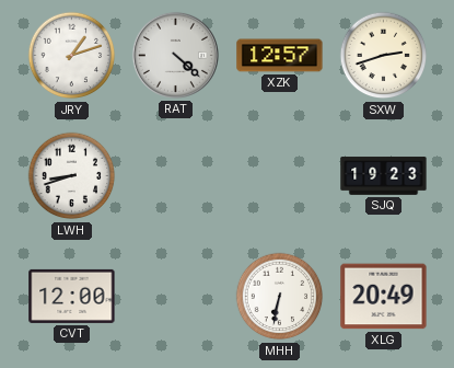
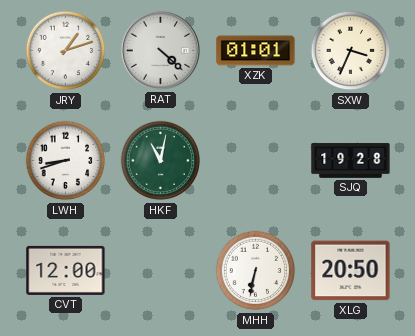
XZK: 12:57 -> 01:01 (256, 51)
SXW: 2:42 -> 3:34 (351, 51)
HKF: none -> 11:02 (161, 161)
SJQ: 19:23 -> 19:28 (351, 161)
XLG: 20:49 -> 20:50 (351, 271)
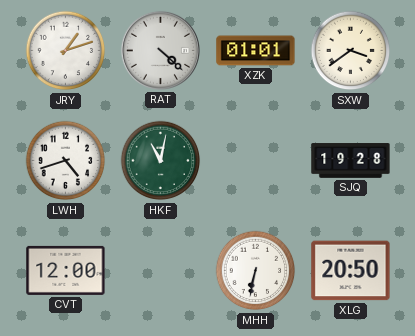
SXW: 3:34 -> 3:39 (351, 51)
LWH: 8:42 -> 4:42 (66, 161)
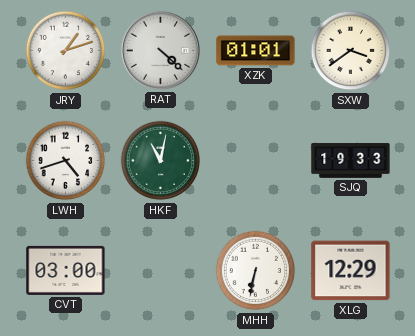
SJQ: 19:28 -> 19:33 (351, 161)
CVT: 12:00 -> 03:00 (66, 270)
XLG: 20:50 -> 12:29 (351, 271)
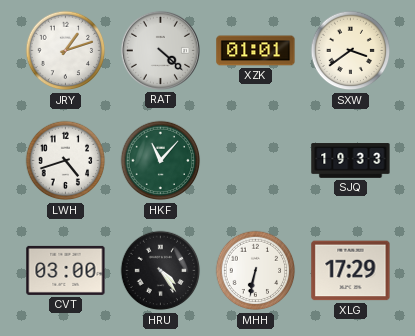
HKF: 11:02 -> 11:07 (161, 161)
HRU: none -> 4:24 (161, 271)
XLG: 12:29 -> 17:29 (351, 271)
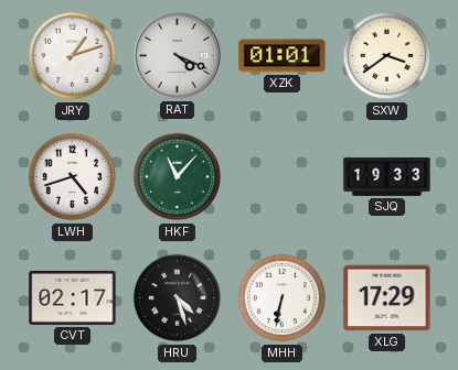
RAT: 4:22 -> 4:19 (177, 55)
CVT: 03:00 -> 02:17 (73, 297)
HRU: 4:24 -> 4:27 (178, 298)
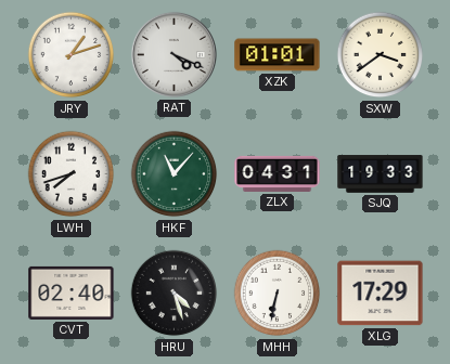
LWH: 4:42 -> 7:42 (72, 174)
ZLX: none -> 04:31 (278, 173)
CVT: 02:17 -> 02:40 (72, 292)
